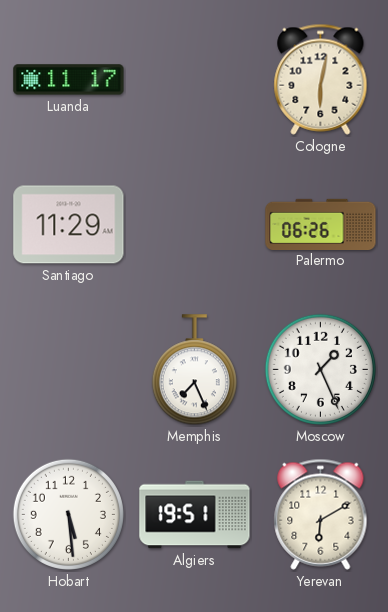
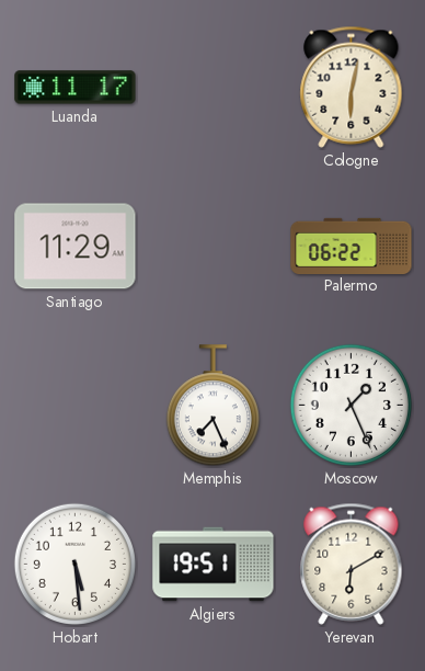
Palermo: 06:26 -> 06:22 (352, 246)
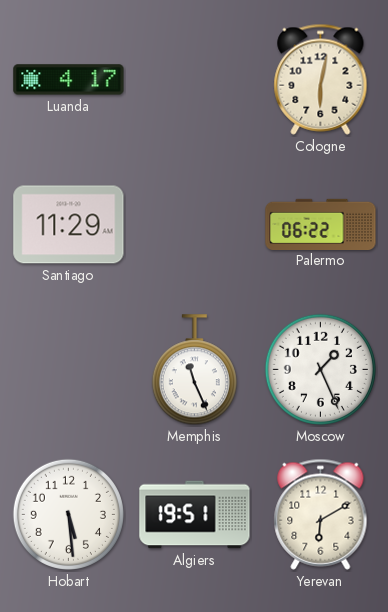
Luanda: 11:17 -> 4:17 (69, 80)
Memphis: 7:26 -> 11:26 (194, 370)
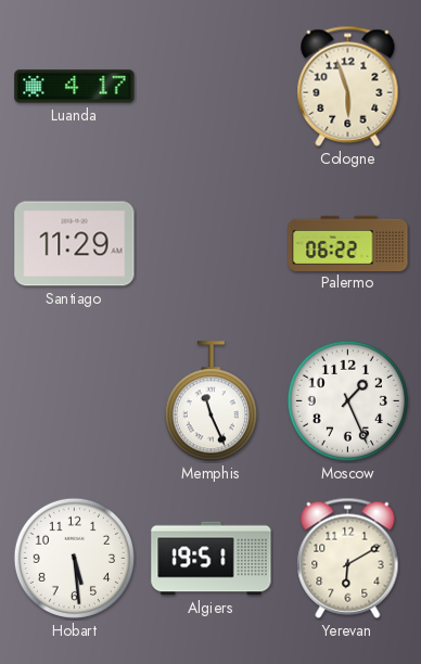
Cologne: 6:02 -> 5:57 (348, 86)
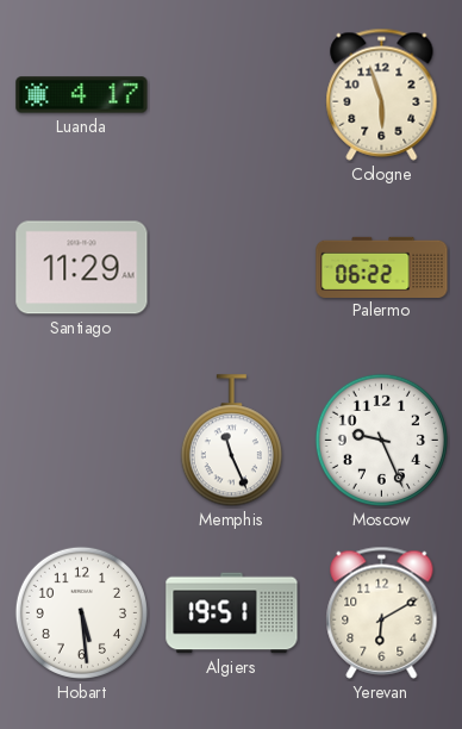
Moscow: 1:26 -> 9:26 (381, 440)
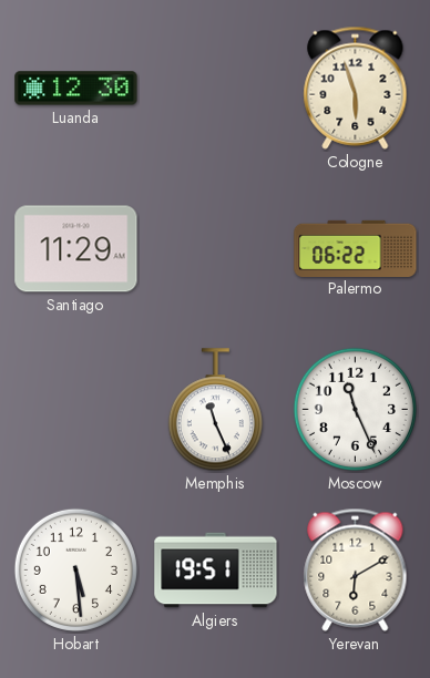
Luanda: 4:17 -> 12:30 (76, 89)
Moscow: 9:26 -> 11:26 (355, 409)
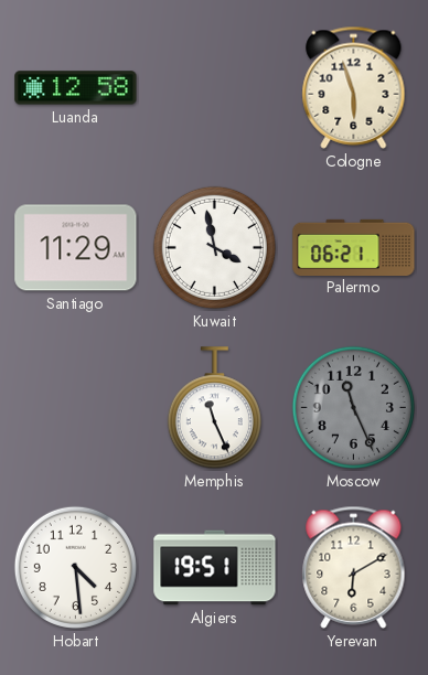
Luanda: 12:30 -> 12:58 (76, 88)
Kuwait: none -> 3:58 (214, 247)
Palermo: 06:22 -> 06:21 (354, 247)
Moscow dial: white -> grey (353, 407)
Hobart: 5:29 -> 4:29 (75, 567)
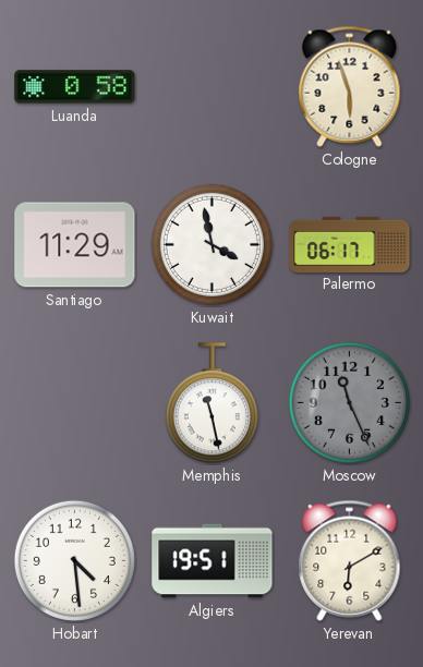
Luanda: 12:58 -> 0:58 (75, 87)
Palermo: 06:21 -> 06:17 (350, 244)
Memphis: 11:26 -> 11:28 (211, 403)
